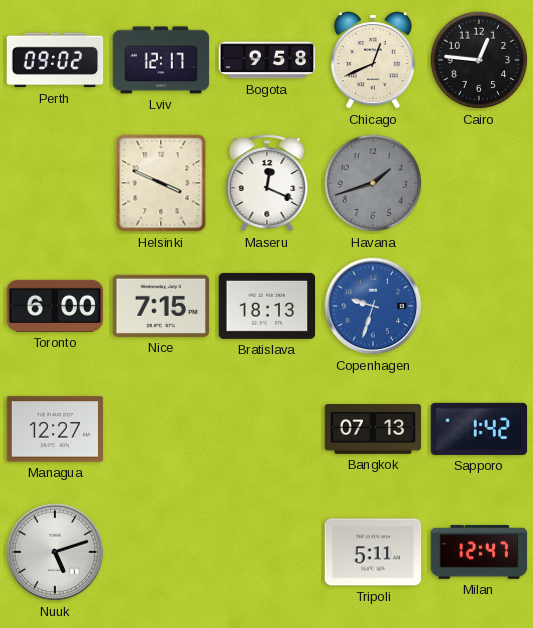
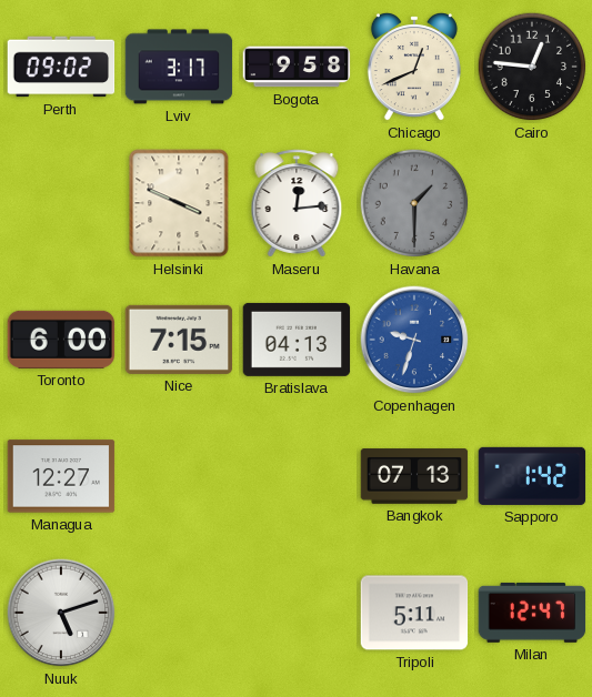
Lviv: 12:17 -> 3:17 (179, 67)
Maseru: 12:19 -> 12:14 (297, 203)
Havana: 1:42 -> 1:30 (414, 203)
Bratislava: 18:13 -> 04:13 (297, 340)
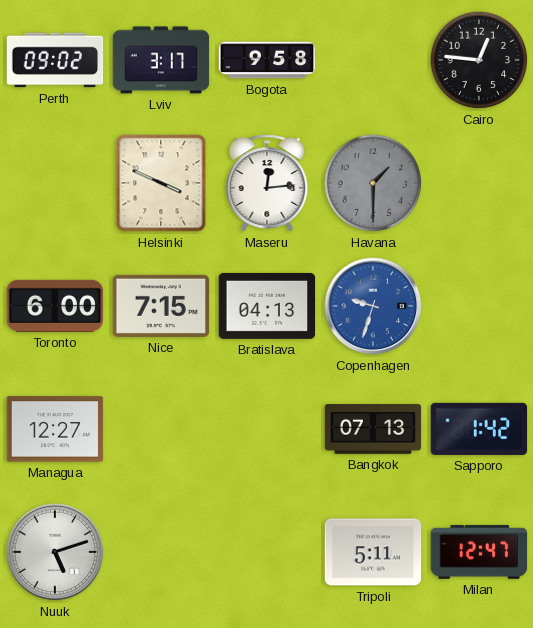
Chicago: 12:41 -> none (414, 68)
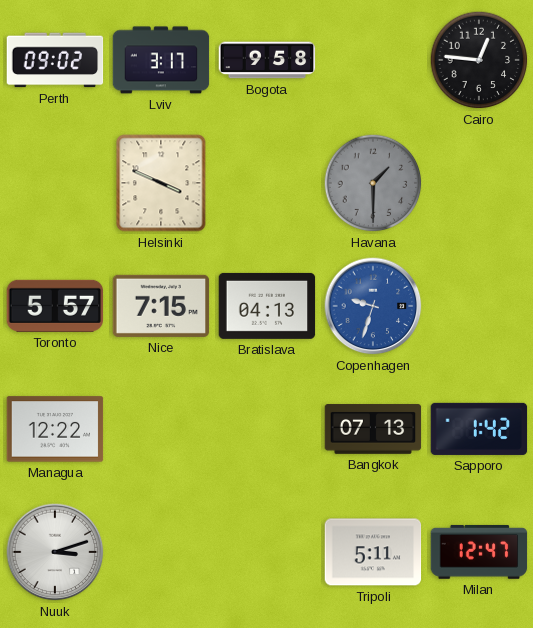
Maseru: 12:14 -> none (267, 183)
Toronto: 6:00 -> 5:57 (55, 306)
Managua: 12:27 -> 12:22 (55, 429)
Nuuk: 5:12 -> 3:12 (55, 552)
